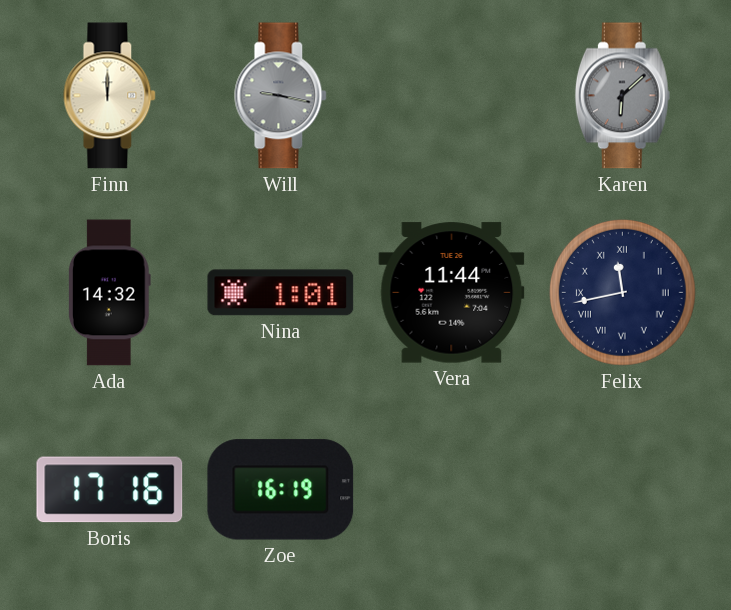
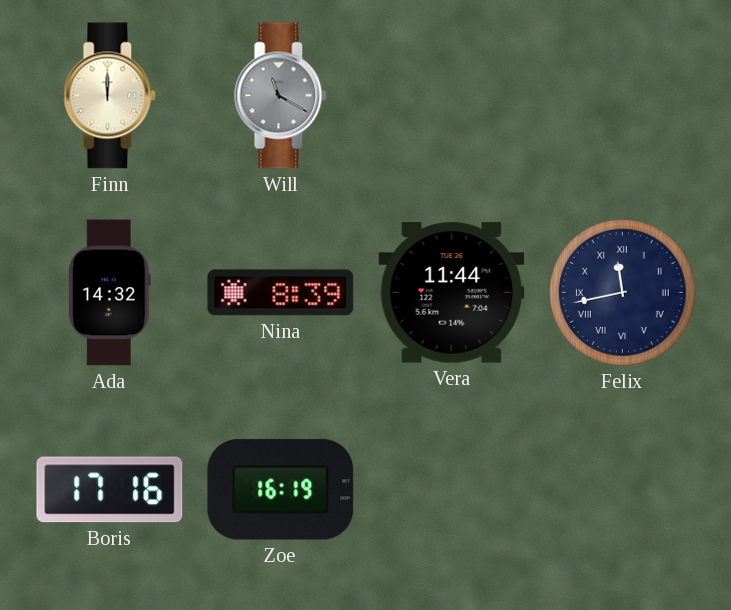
Will: 9:17 -> 11:20 (281, 96)
Karen: 6:08 -> none (622, 96)
Nina: 1:01 -> 8:39 (281, 293)
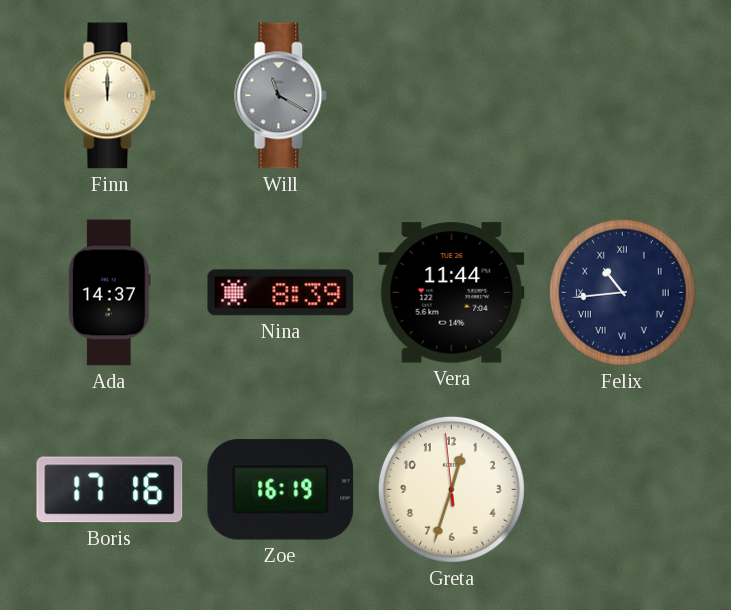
Ada: 14:32 -> 14:37 (109, 293)
Felix: 11:43 -> 10:44 (622, 292)
Greta: none -> 12:32 (451, 489)
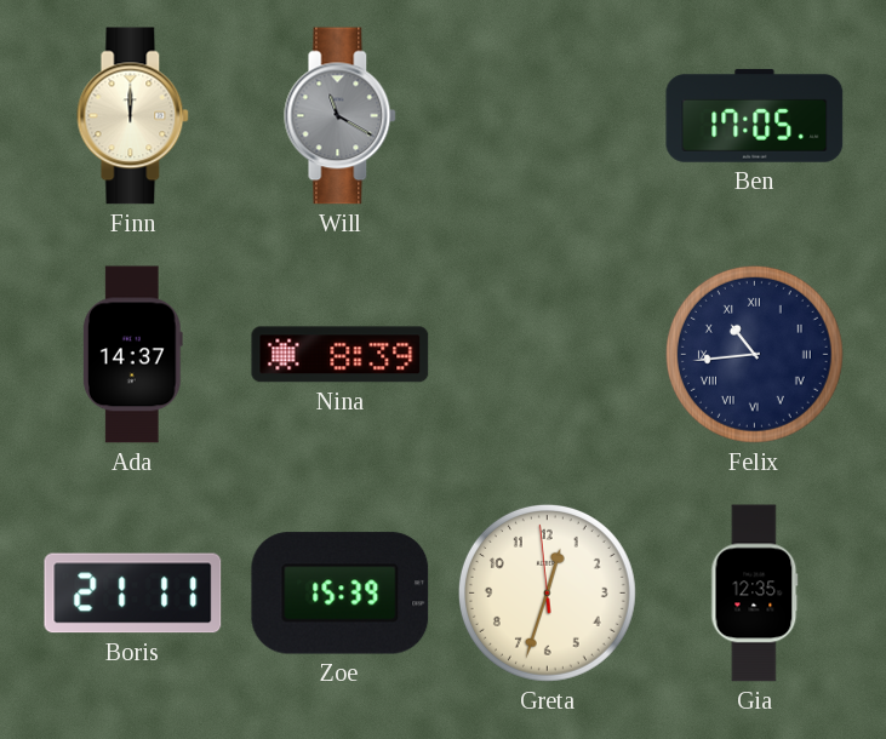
Ben: none -> 17:05 (755, 115)
Vera: 11:44 -> none (452, 293)
Boris: 17:16 -> 21:11 (133, 594)
Zoe: 16:19 -> 15:39 (341, 594)
Gia: none -> 12:35 (755, 594)
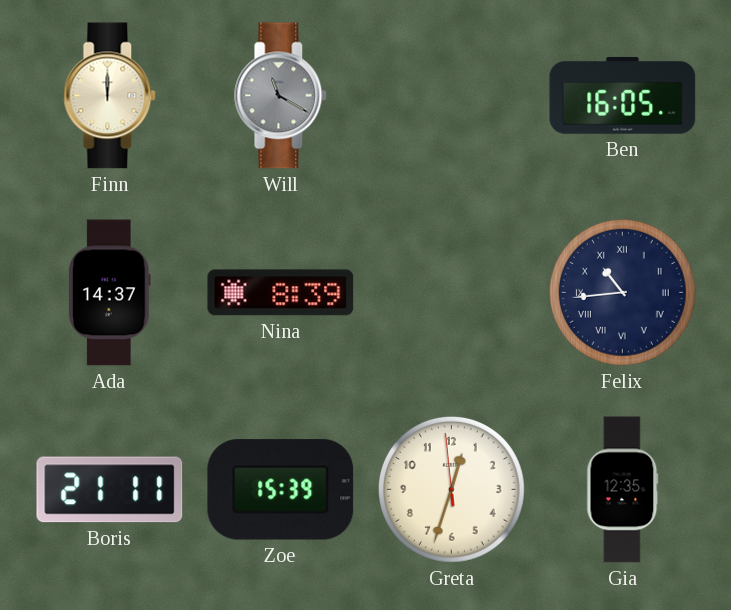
Ben: 17:05 -> 16:05 (623, 95)
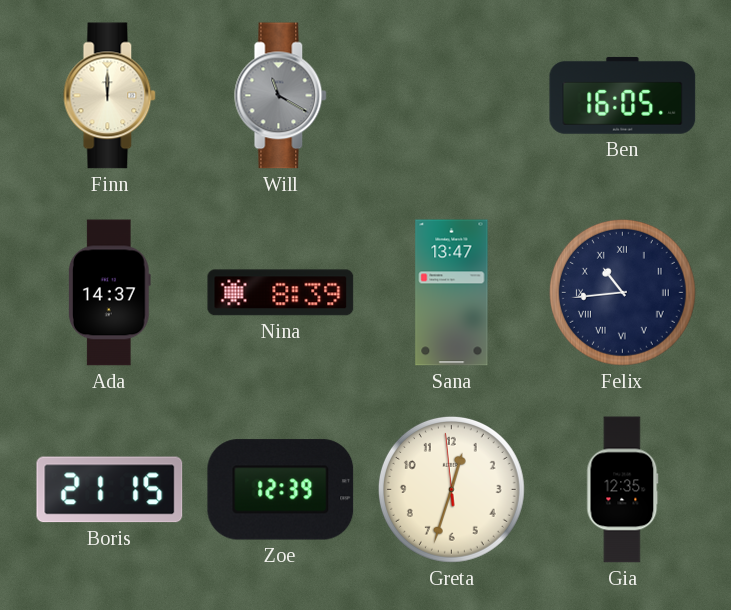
Sana: none -> 13:47 (452, 293)
Boris: 21:11 -> 21:15 (110, 490)
Zoe: 15:39 -> 12:39 (281, 490)
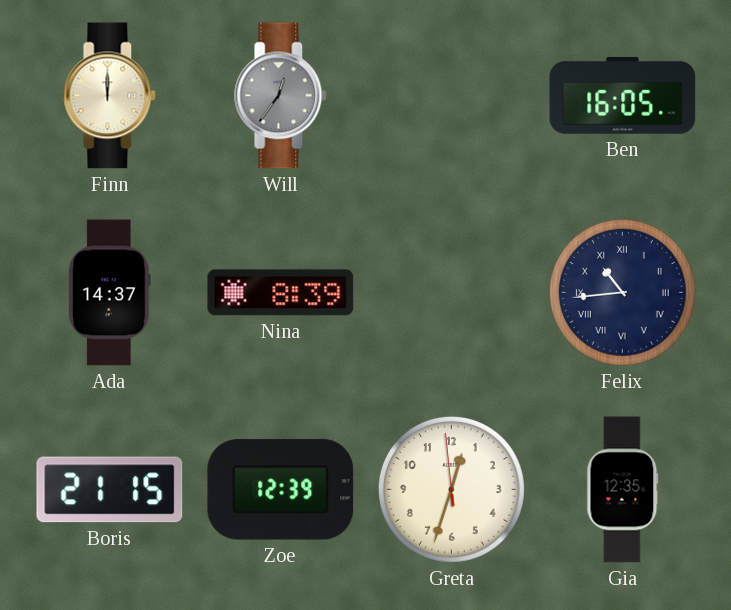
Will: 11:20 -> 12:36 (281, 96)
Sana: 13:47 -> none (452, 293)
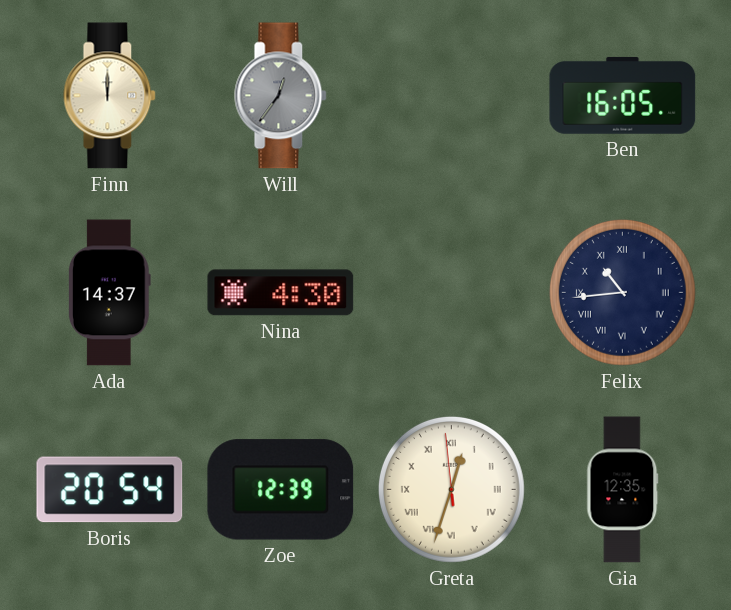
Nina: 8:39 -> 4:30 (281, 293)
Boris: 21:15 -> 20:54 (110, 490)
Greta numerals: Arabic -> Roman (451, 489)
